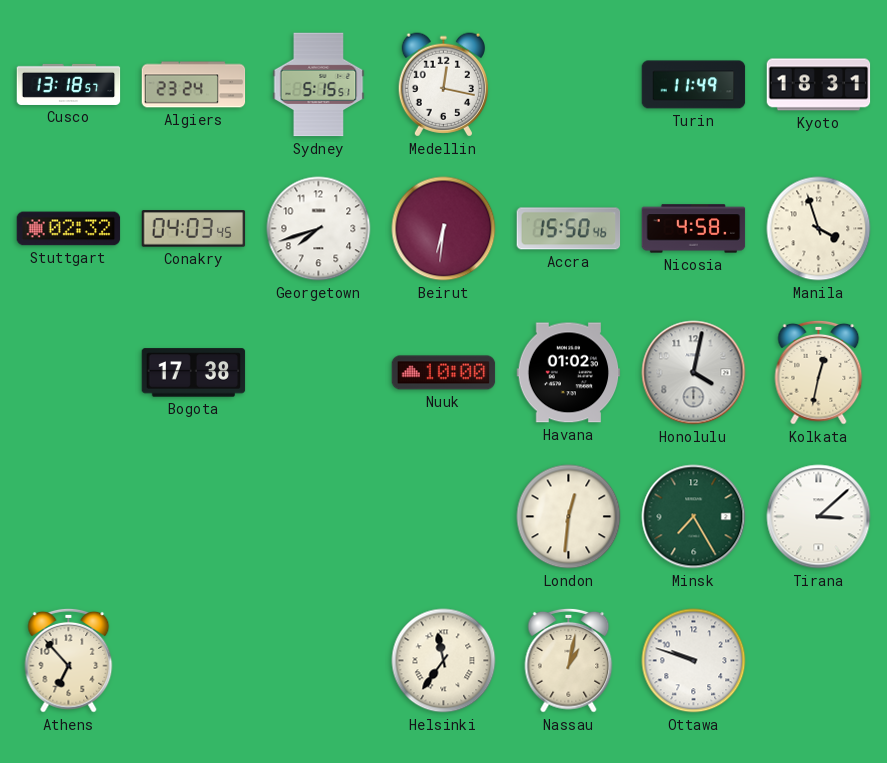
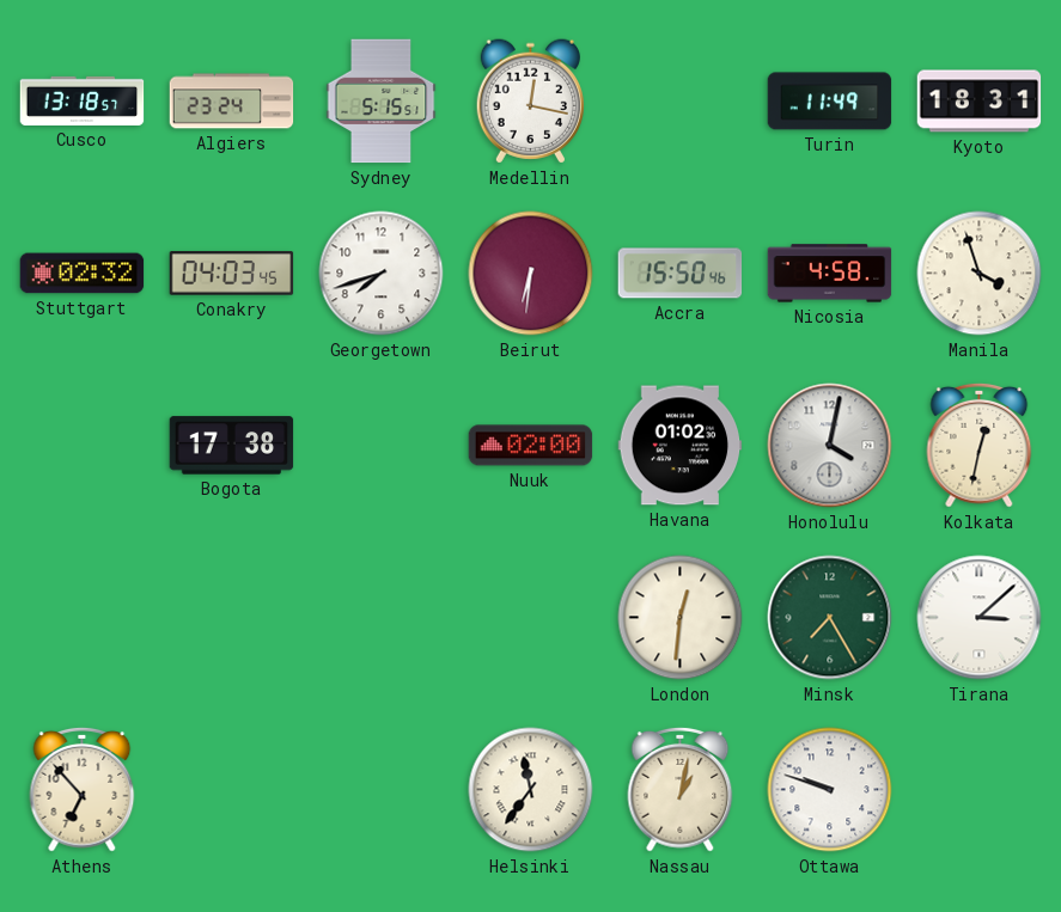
Nuuk: 10:00 -> 02:00 (531, 446)
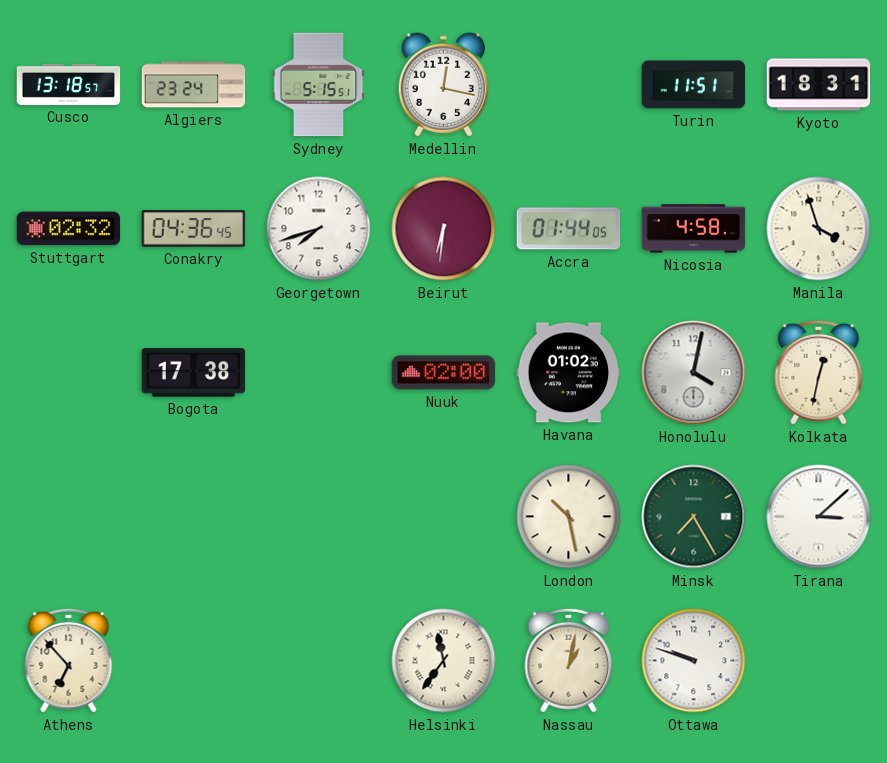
Turin: 11:49 -> 11:51 (694, 85)
Conakry: 04:03 -> 04:36 (194, 229)
Accra: 15:50 -> 01:44 (569, 229)
London: 12:31 -> 10:28 (569, 517)
